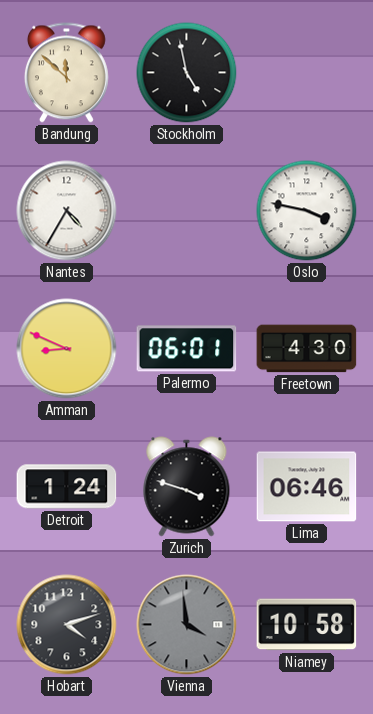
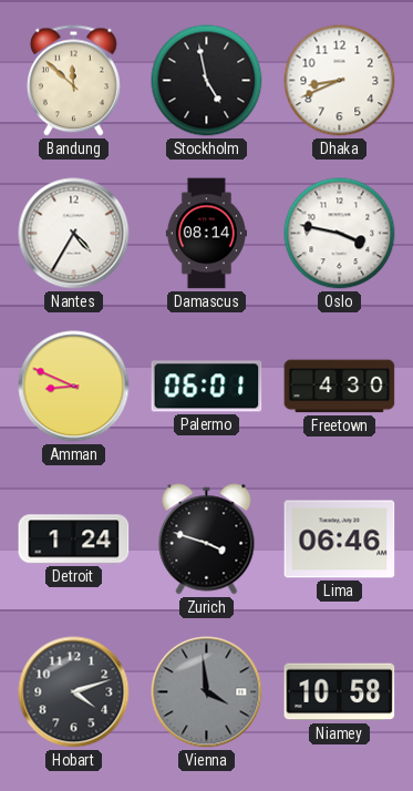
Dhaka: none -> 8:41 (340, 81)
Damascus: none -> 08:14 (206, 234)
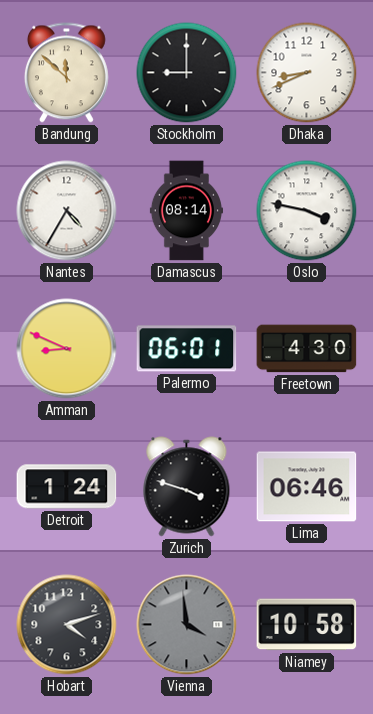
Stockholm: 4:58 -> 9:00 (187, 73)
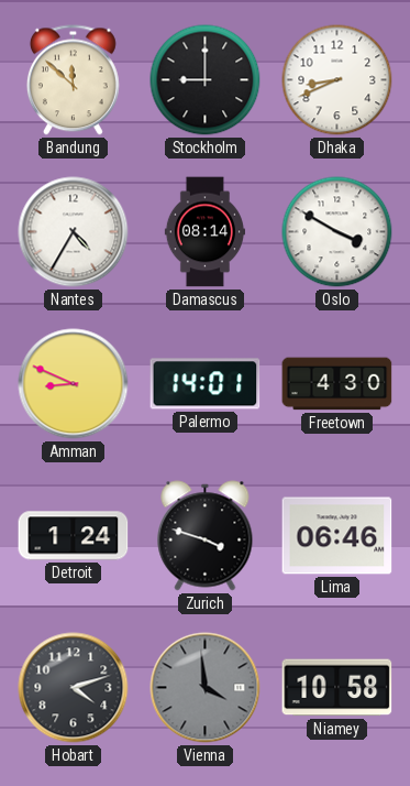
Oslo: 3:47 -> 3:50 (337, 232)
Palermo: 06:01 -> 14:01 (206, 384)
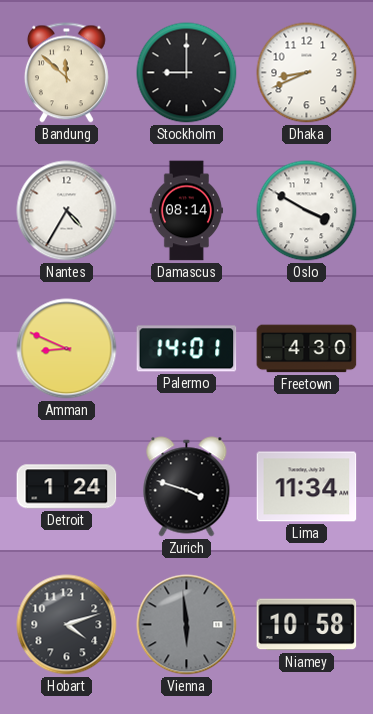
Lima: 06:46 -> 11:34 (307, 487)
Vienna: 3:59 -> 5:59 (187, 625)
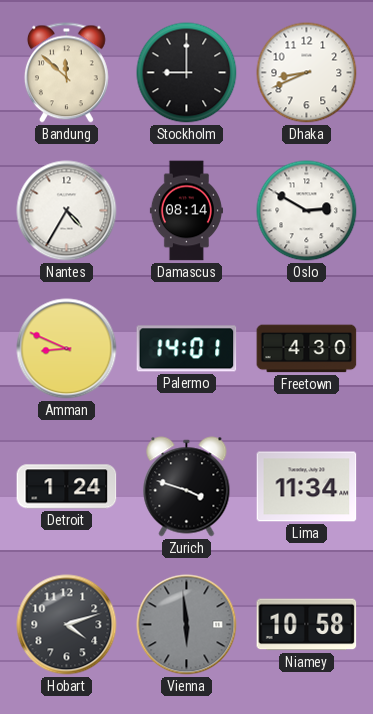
Oslo: 3:50 -> 2:50 (307, 211)
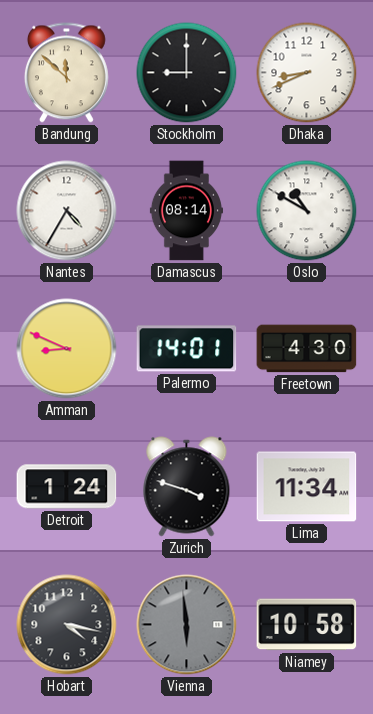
Oslo: 2:50 -> 10:50 (307, 211)
Hobart: 4:12 -> 4:17 (67, 625)
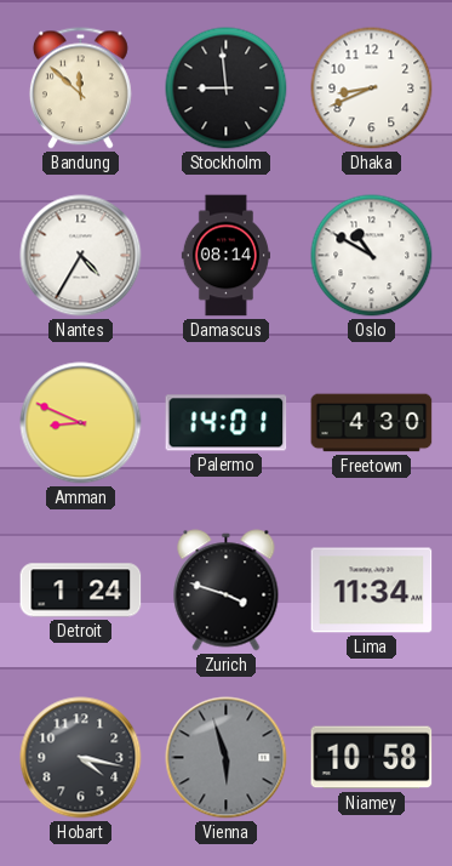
Stockholm: 9:00 -> 8:59 (227, 89)
Vienna: 5:59 -> 5:57 (227, 758)
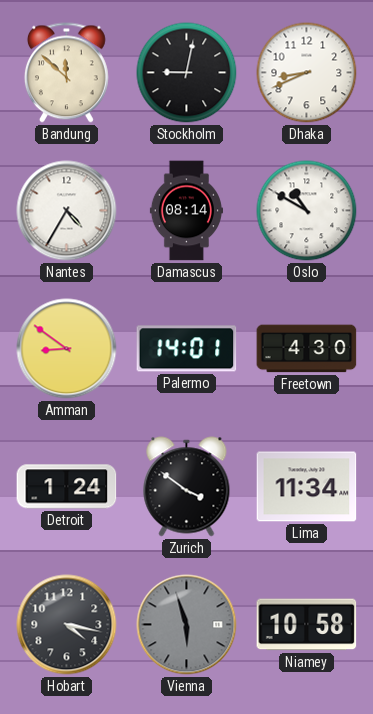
Stockholm: 8:59 -> 9:02 (187, 73)
Amman: 8:49 -> 8:51 (67, 349)
Zurich: 3:48 -> 3:51 (187, 487)
